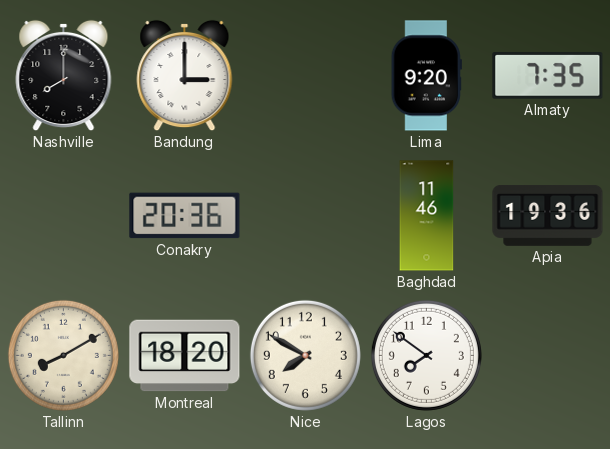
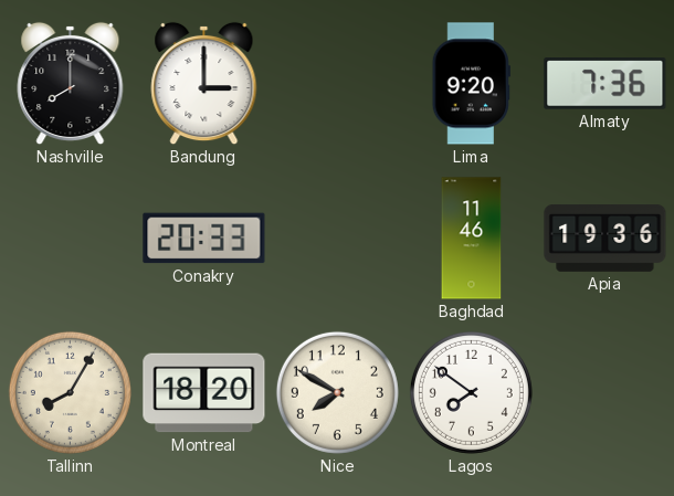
Almaty: 7:35 -> 7:36 (605, 84)
Conakry: 20:36 -> 20:33 (204, 239)
Tallinn: 8:10 -> 8:05 (70, 392)
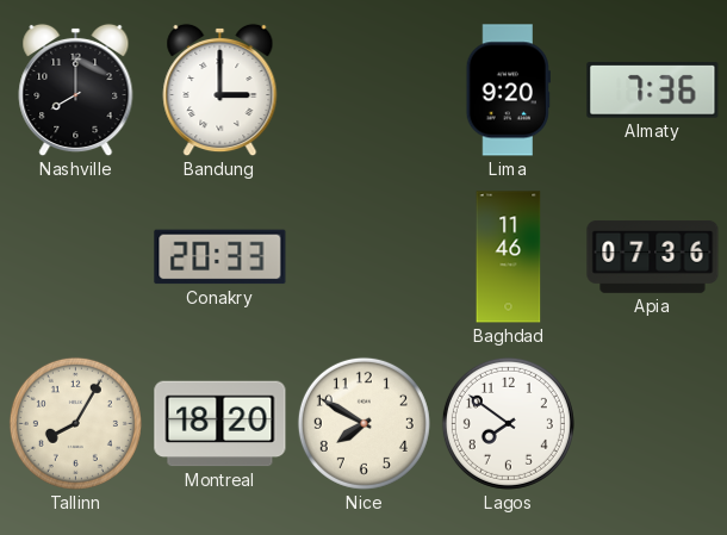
Apia: 19:36 -> 07:36 (653, 257)
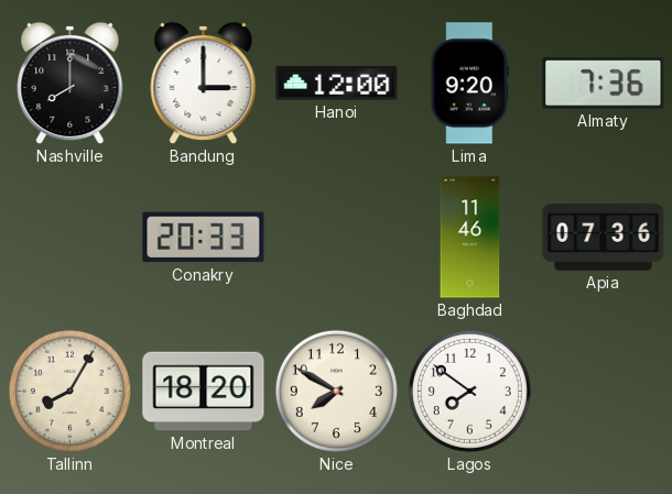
Hanoi: none -> 12:00 (337, 84)
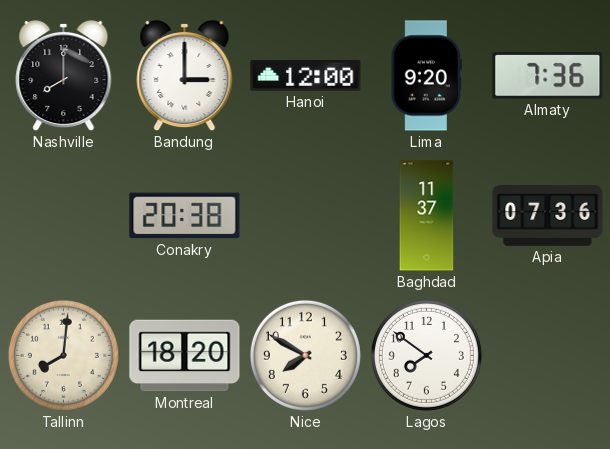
Conakry: 20:33 -> 20:38 (185, 216)
Baghdad: 11:46 -> 11:37 (427, 216)
Tallinn: 8:05 -> 8:01 (63, 355)
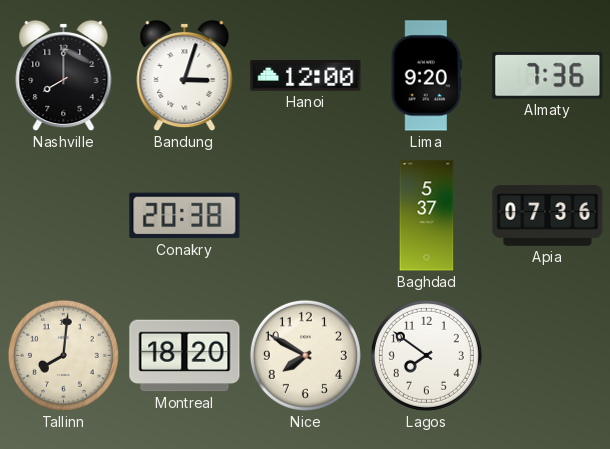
Bandung: 3:00 -> 3:03 (185, 76)
Baghdad: 11:37 -> 5:37 (427, 216)
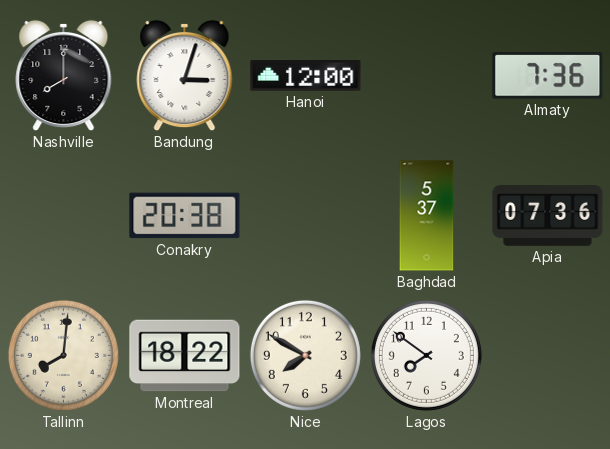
Lima: 9:20 -> none (426, 76)
Montreal: 18:20 -> 18:22 (185, 356)
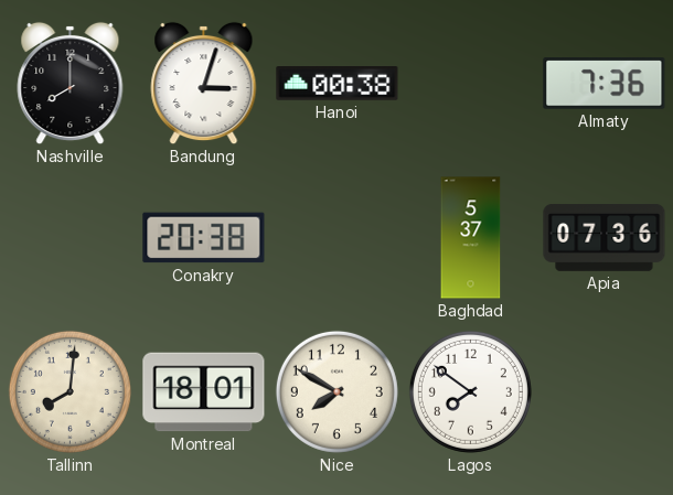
Hanoi: 12:00 -> 00:38 (338, 84)
Montreal: 18:22 -> 18:01 (204, 392)
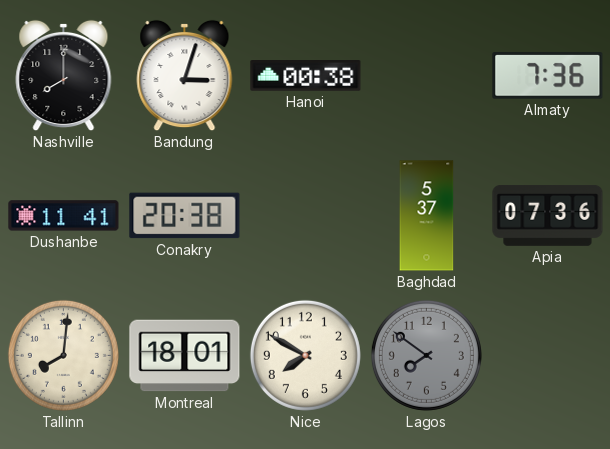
Dushanbe: none -> 11:41 (64, 216)
Lagos dial: white -> grey (426, 355)
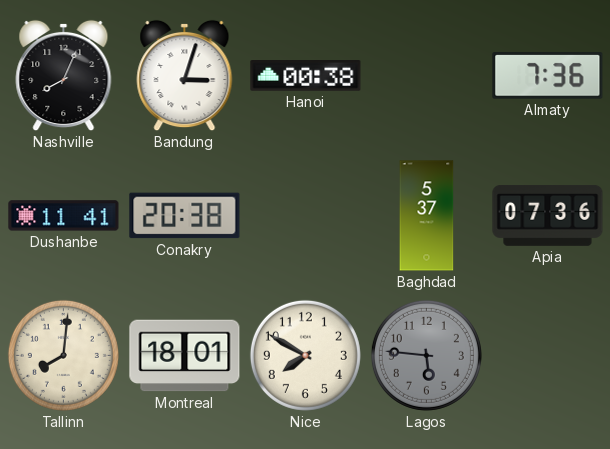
Nashville: 8:00 -> 8:04 (64, 76)
Lagos: 7:51 -> 5:46 (426, 355)
